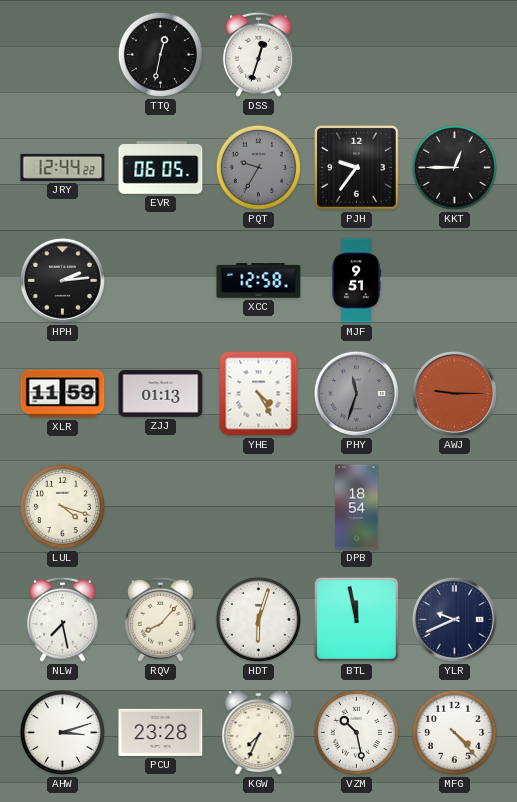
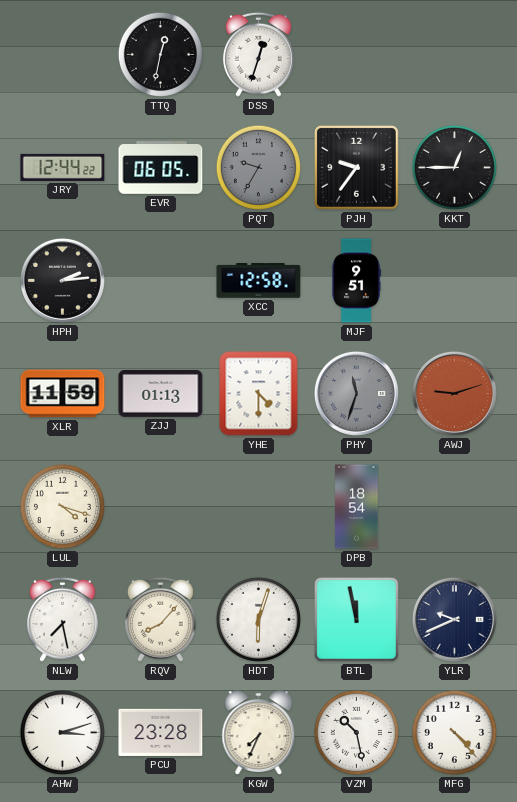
YHE: 4:25 -> 4:30 (259, 394)
AWJ: 9:15 -> 9:12 (454, 393)
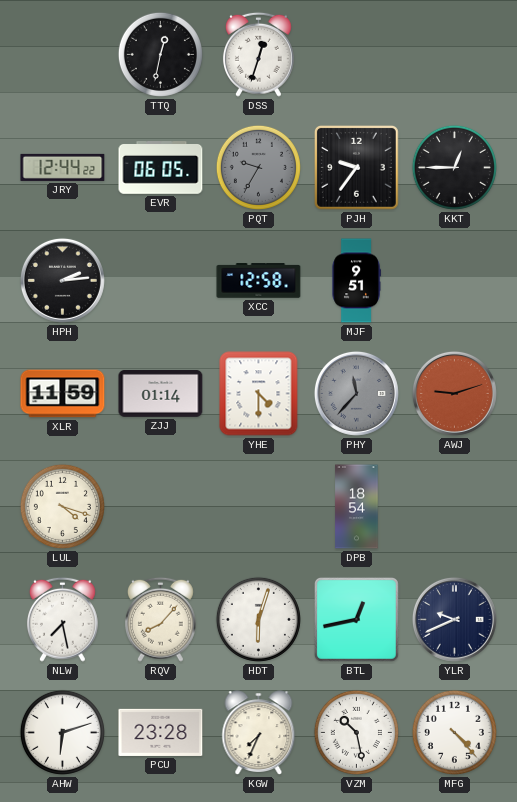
ZJJ: 01:13 -> 01:14 (161, 393)
PHY: 11:33 -> 11:37 (356, 393)
BTL: 11:58 -> 12:43 (356, 619)
AHW: 3:12 -> 6:12 (62, 732)
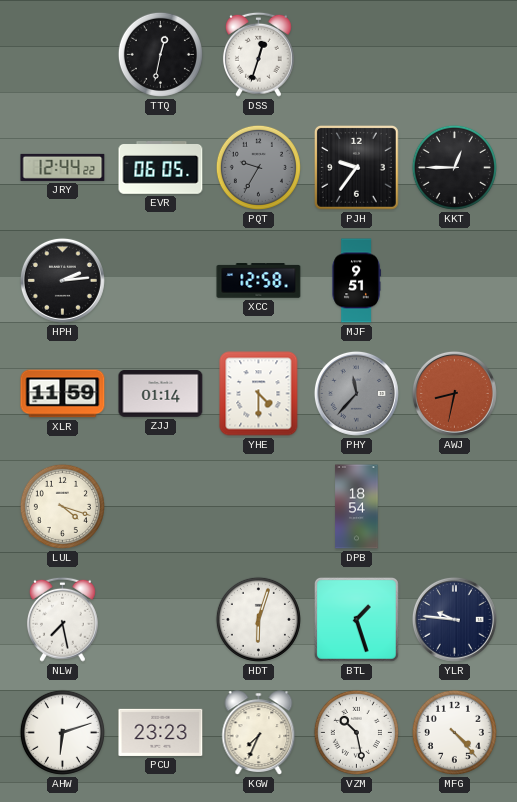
AWJ: 9:12 -> 8:32 (454, 393)
RQV: 8:07 -> none (160, 619)
BTL: 12:43 -> 1:27 (356, 619)
YLR: 9:41 -> 9:46 (454, 619)
PCU: 23:28 -> 23:23 (161, 732)
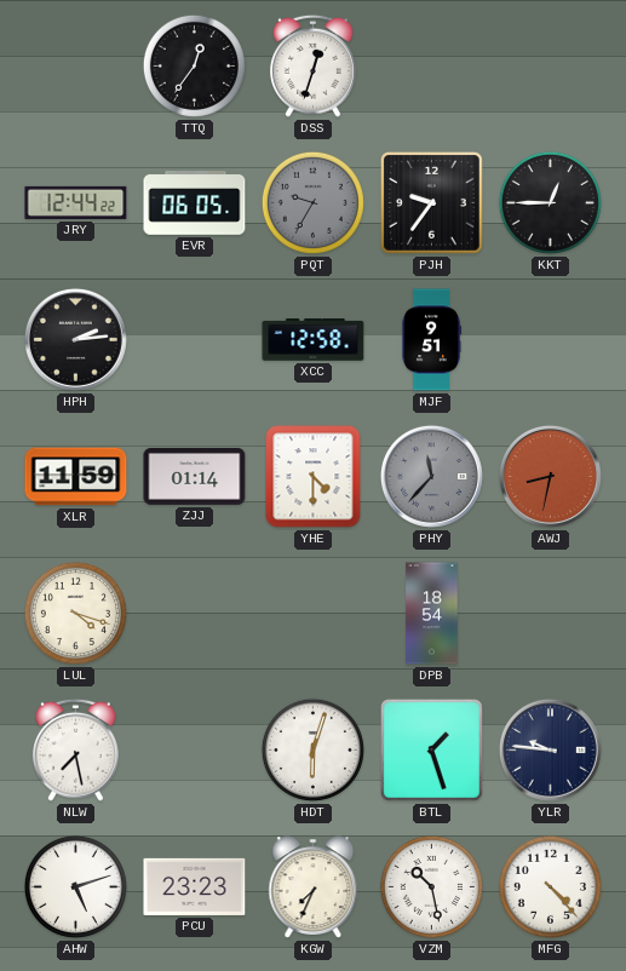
TTQ: 12:32 -> 12:36 (194, 65)
AHW: 6:12 -> 5:12 (75, 886)
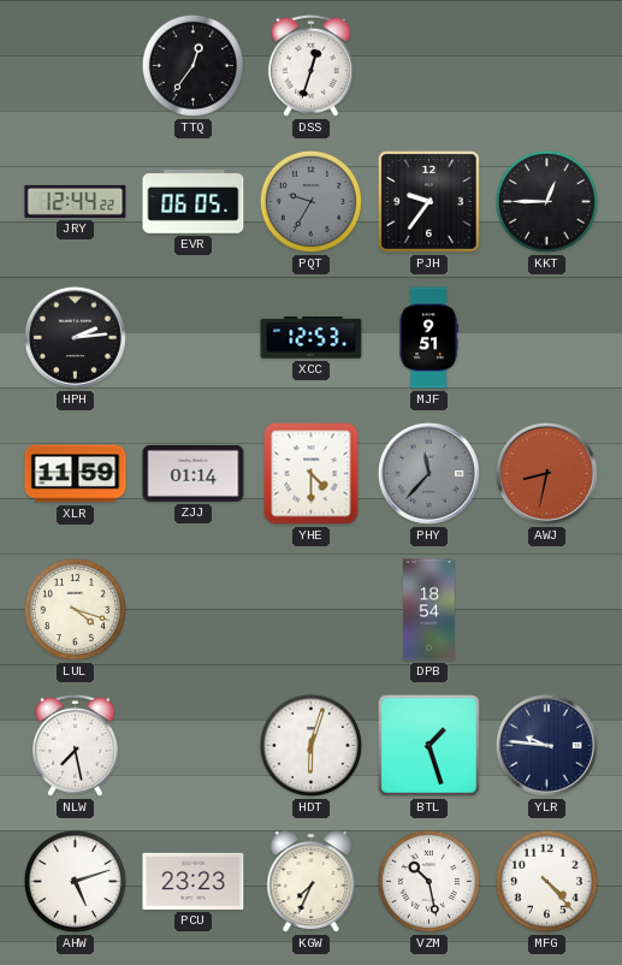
XCC: 12:58 -> 12:53 (312, 338)
